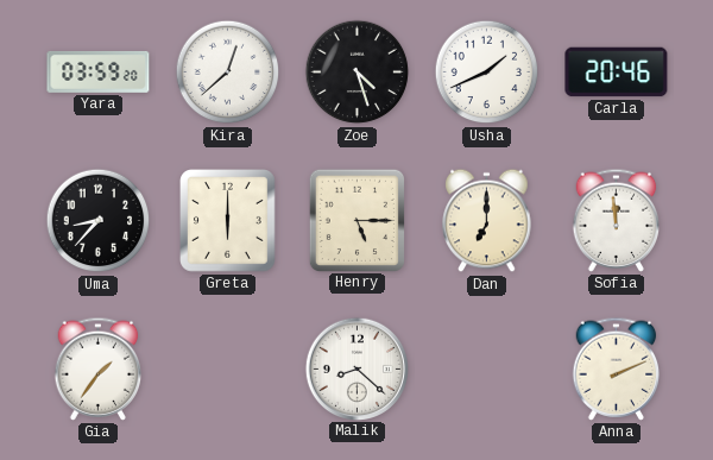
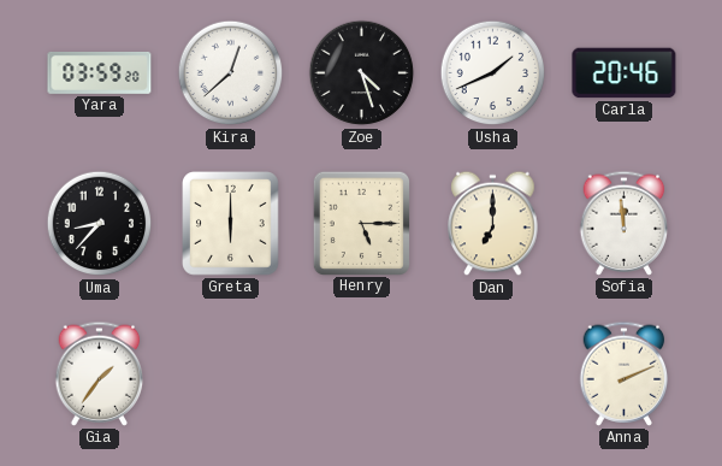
Malik: 8:22 -> none (356, 368)
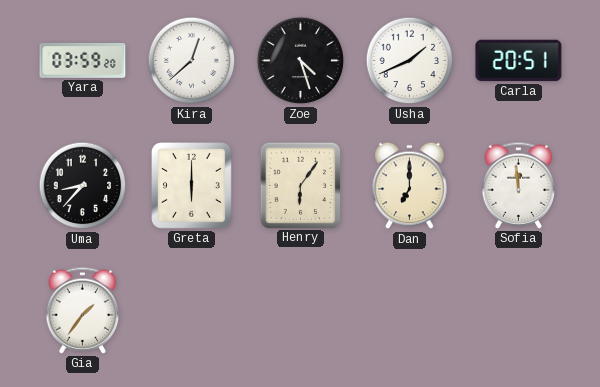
Carla: 20:46 -> 20:51 (519, 61)
Henry: 5:15 -> 6:06 (300, 185)
Anna: 2:11 -> none (625, 373)
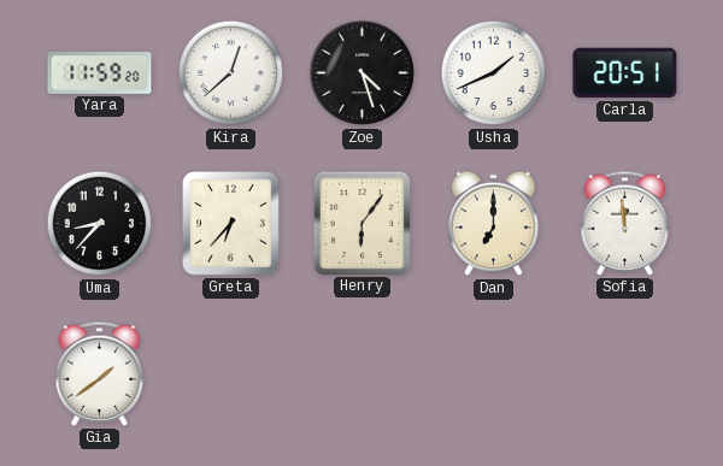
Yara: 03:59 -> 11:59 (100, 72)
Greta: 6:00 -> 6:37 (231, 224)
Gia: 1:36 -> 1:39 (100, 373)
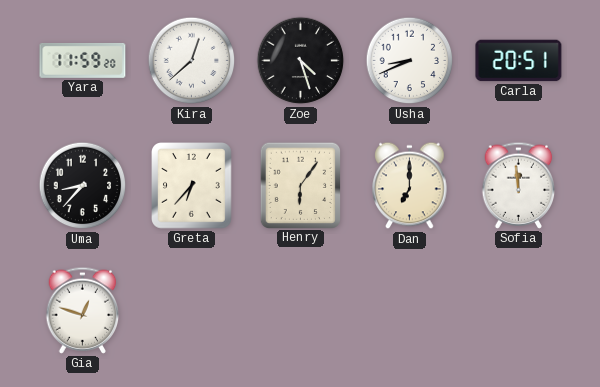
Usha: 1:41 -> 8:41 (410, 61)
Gia: 1:39 -> 12:48 (83, 310)
